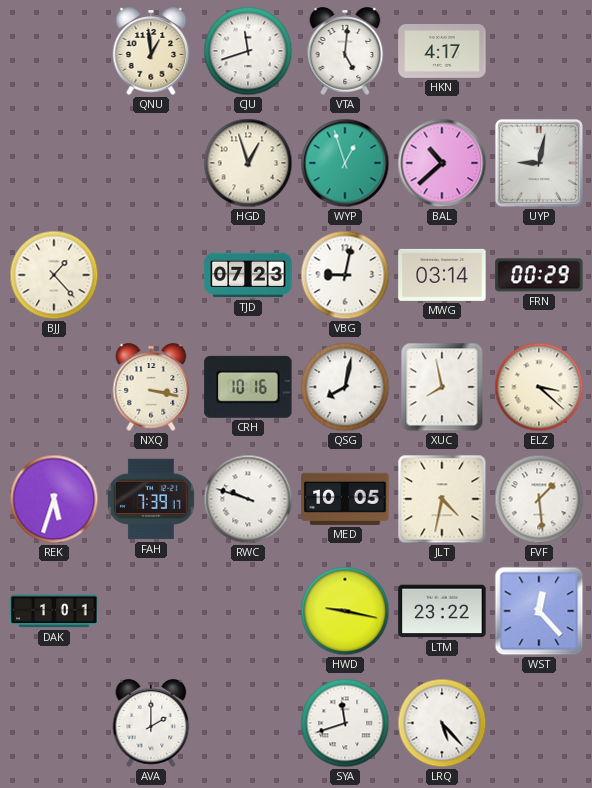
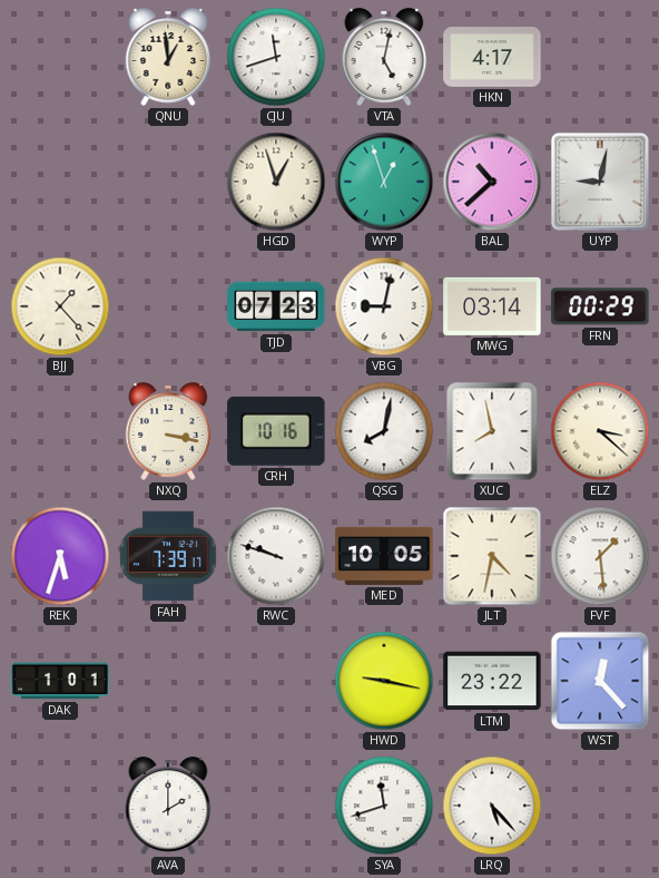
VTA: 5:01 -> 5:02 (384, 57)
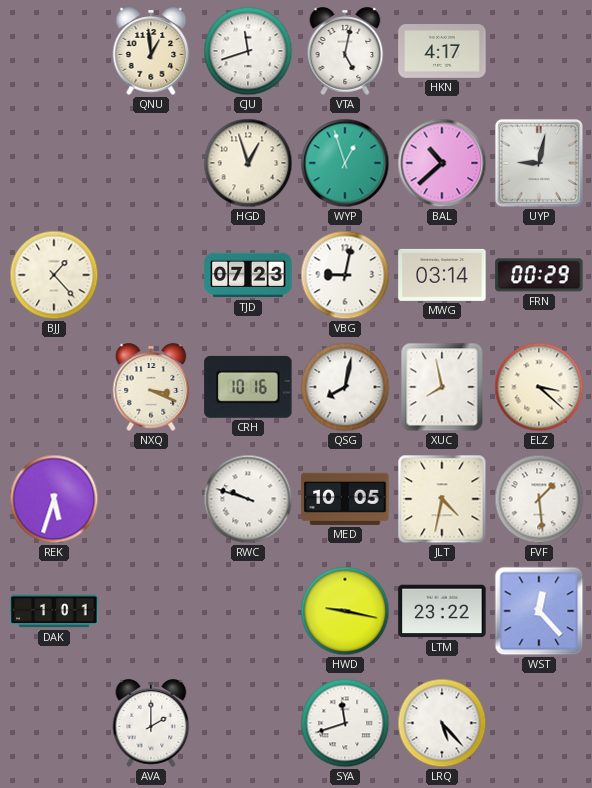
NXQ: 3:17 -> 3:19 (151, 387)
FAH: 7:39 -> none (168, 556)
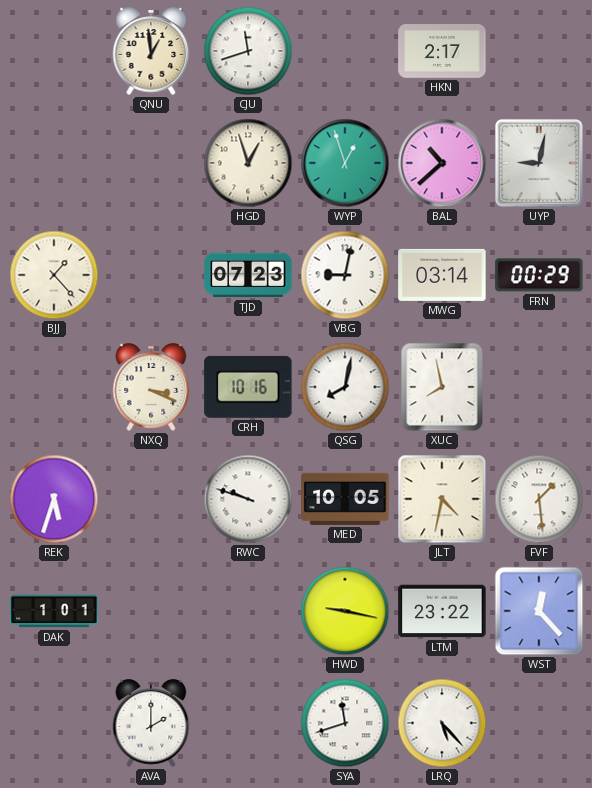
VTA: 5:02 -> none (345, 51)
HKN: 4:17 -> 2:17 (442, 52)
ELZ: 3:22 -> none (539, 387)
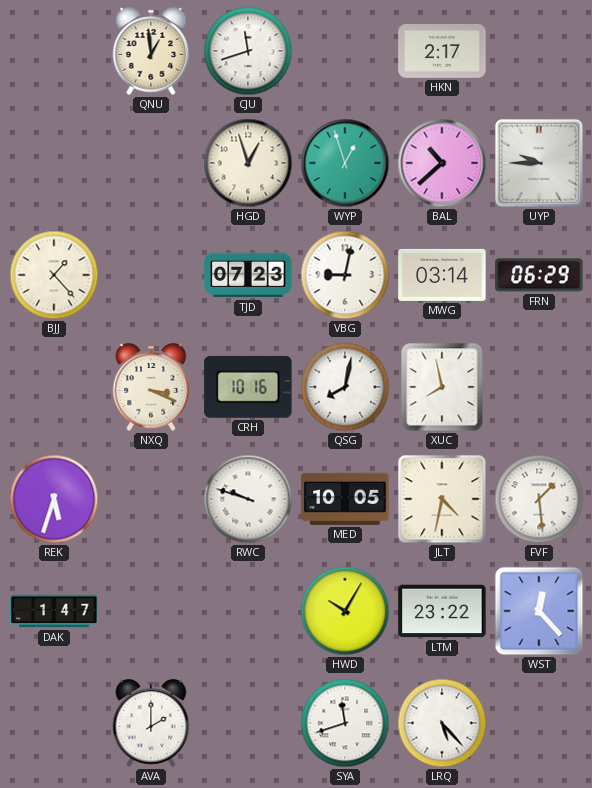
UYP: 9:02 -> 9:45 (539, 163)
FRN: 00:29 -> 06:29 (539, 275)
DAK: 1:01 -> 1:47 (54, 611)
HWD: 9:17 -> 10:05 (345, 611)
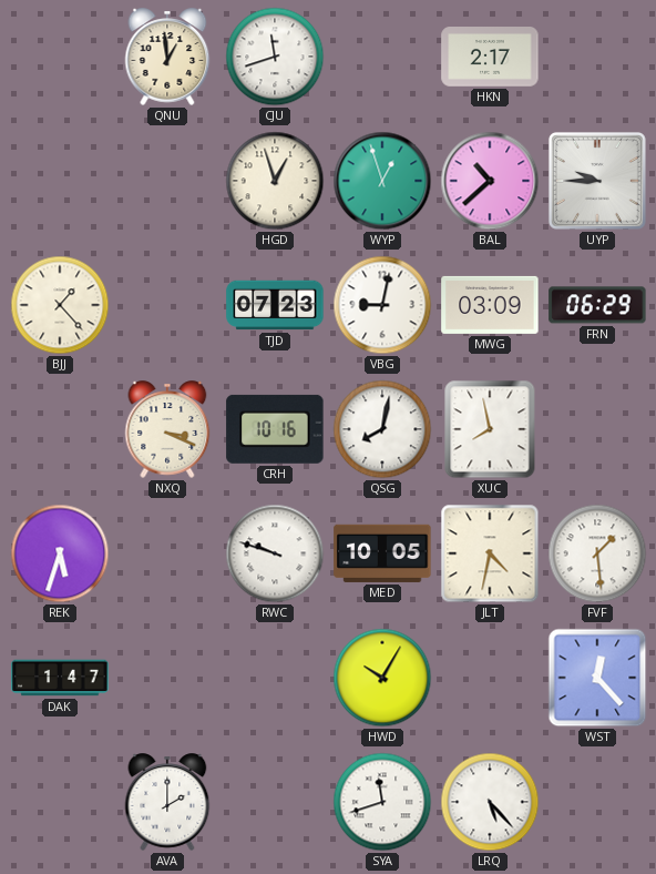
MWG: 03:14 -> 03:09 (490, 305)
LTM: 23:22 -> none (442, 611)
